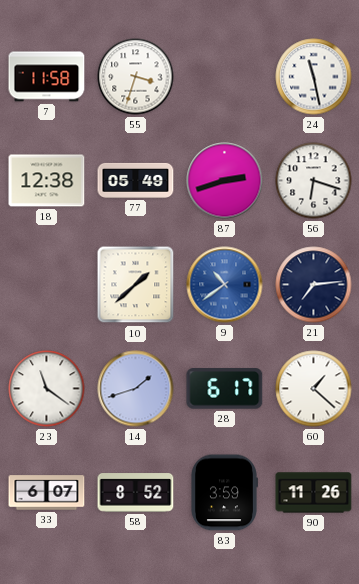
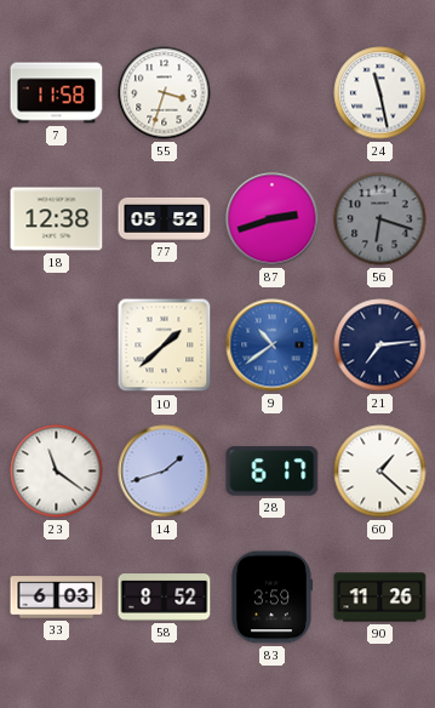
77: 05:49 -> 05:52 (165, 218)
56 dial: white -> grey (380, 219)
33: 6:07 -> 6:03 (57, 598)
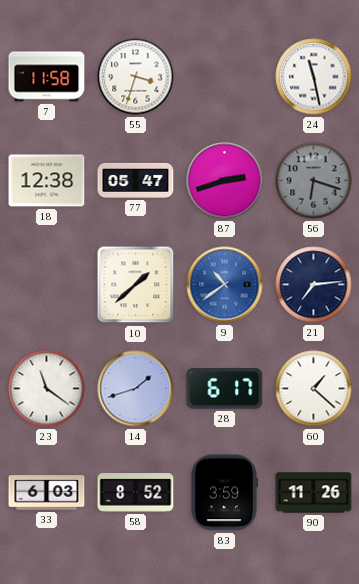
77: 05:52 -> 05:47 (136, 180)
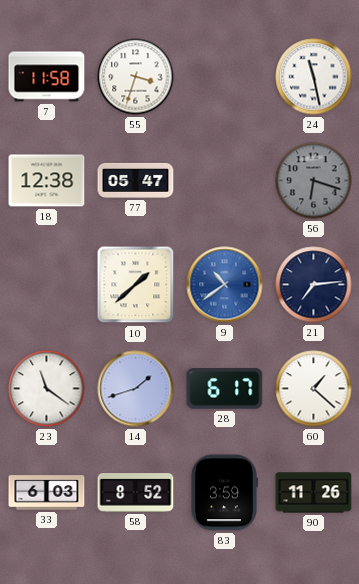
87: 2:42 -> none (225, 181)
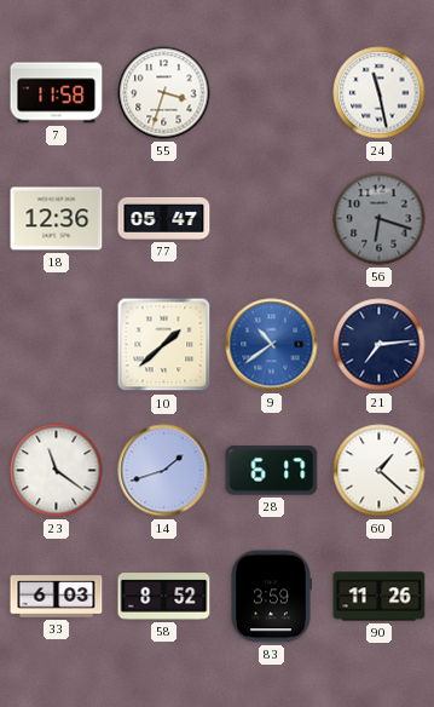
18: 12:38 -> 12:36 (57, 219)
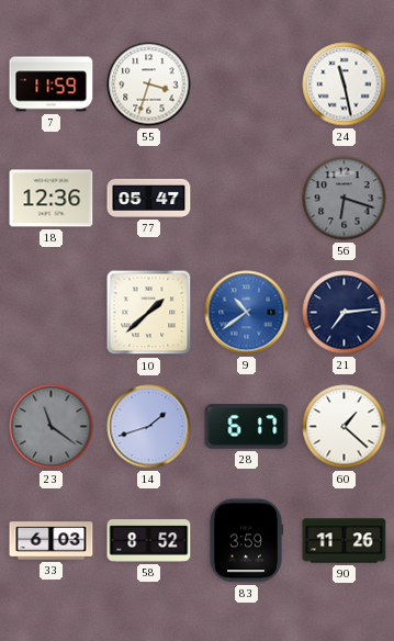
7: 11:58 -> 11:59 (52, 85)
23 dial: white -> grey (52, 427)
